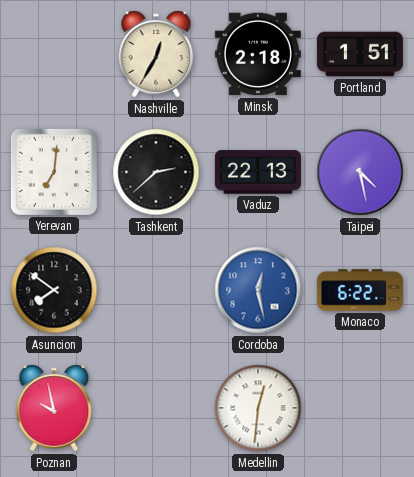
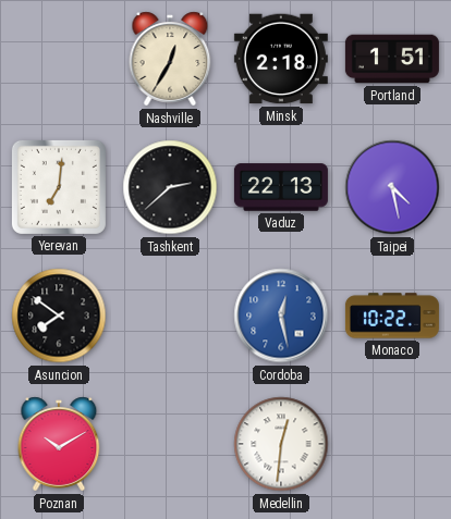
Monaco: 6:22 -> 10:22 (392, 316)
Poznan: 9:58 -> 10:10 (59, 444)
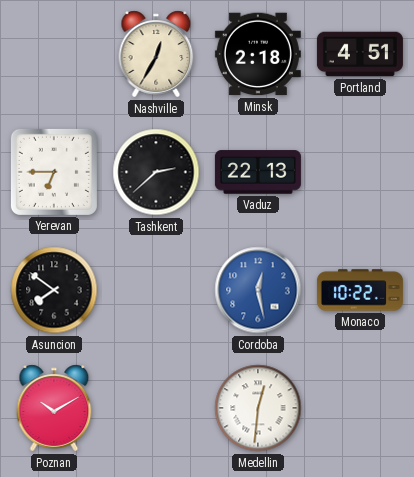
Portland: 1:51 -> 4:51 (360, 54)
Yerevan: 7:01 -> 6:45 (54, 172)
Taipei: 4:28 -> none (392, 187)
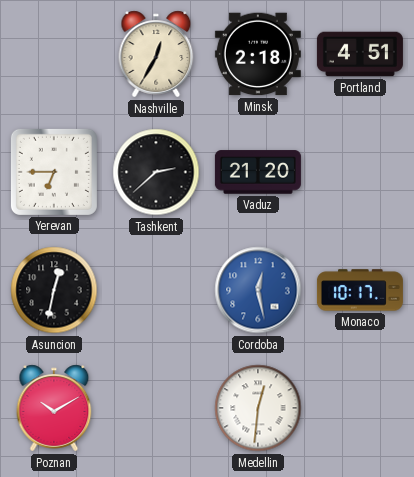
Vaduz: 22:13 -> 21:20 (258, 172)
Asuncion: 7:51 -> 12:32 (54, 290)
Monaco: 10:22 -> 10:17 (360, 290)
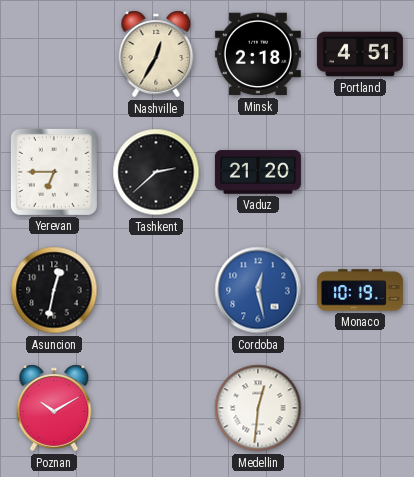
Monaco: 10:17 -> 10:19 (360, 290)
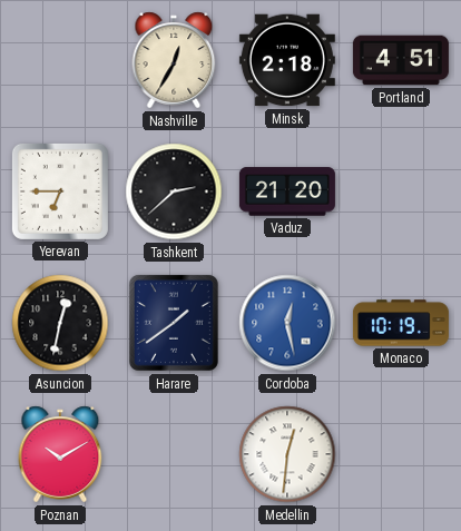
Harare: none -> 1:39 (174, 323)
